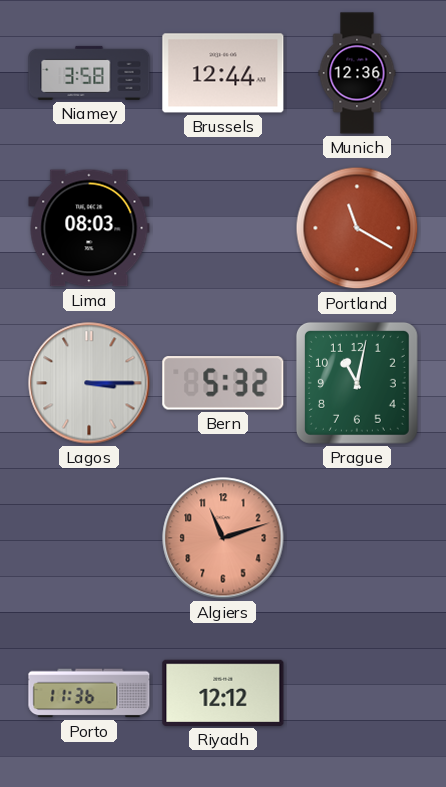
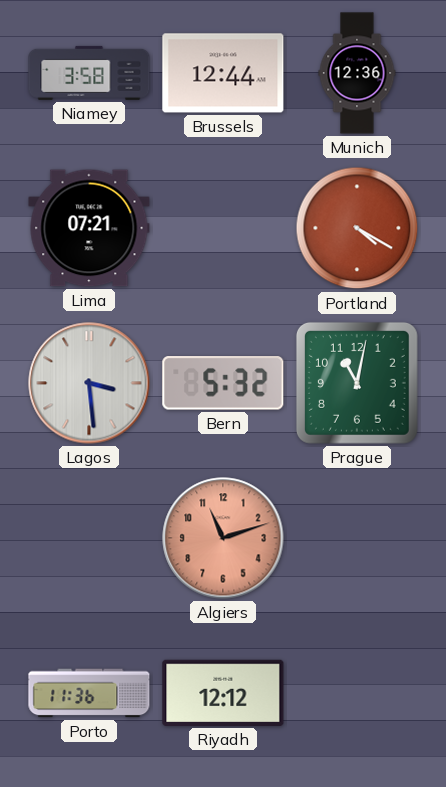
Lima: 08:03 -> 07:21 (89, 228)
Portland: 11:20 -> 4:20 (357, 228)
Lagos: 3:15 -> 3:29 (89, 383)
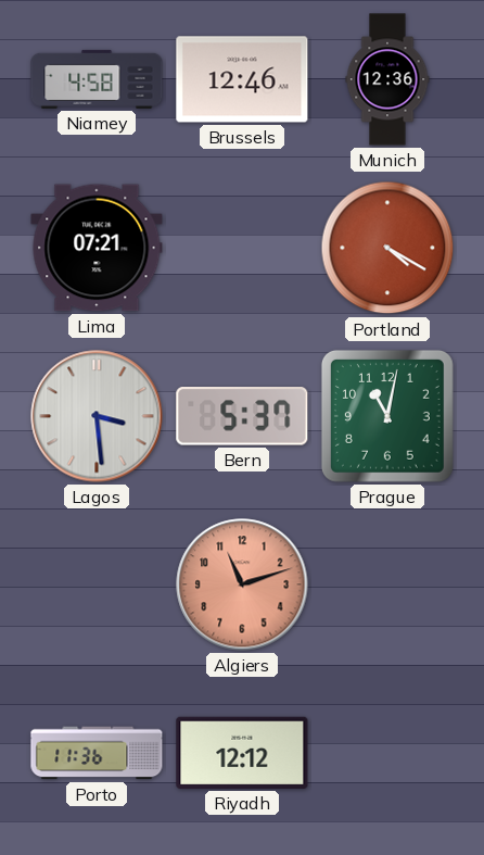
Niamey: 3:58 -> 4:58 (97, 79)
Brussels: 12:44 -> 12:46 (242, 79)
Bern: 5:32 -> 5:37 (242, 416)
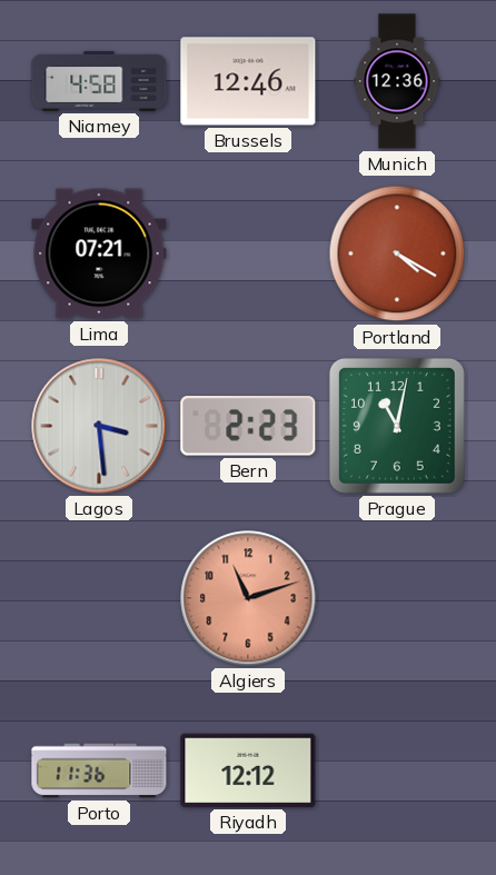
Bern: 5:37 -> 2:23 (248, 426)
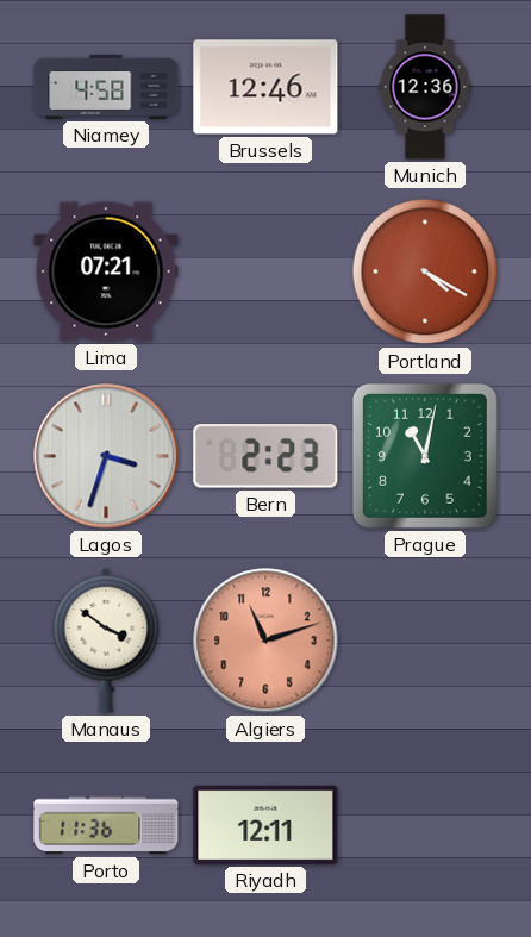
Lagos: 3:29 -> 3:33 (106, 456)
Manaus: none -> 3:51 (106, 641)
Riyadh: 12:12 -> 12:11 (265, 825)
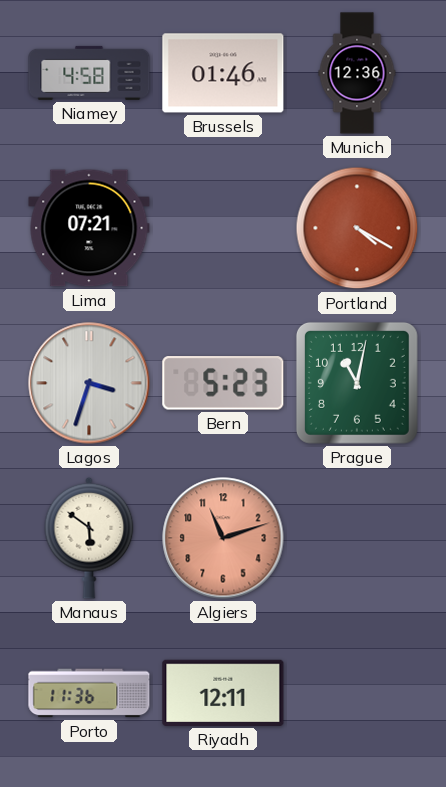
Brussels: 12:46 -> 01:46 (223, 73)
Bern: 2:23 -> 5:23 (223, 383)
Manaus: 3:51 -> 5:51 (89, 538)
